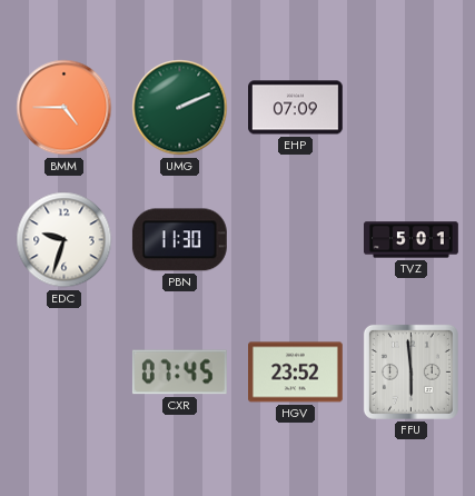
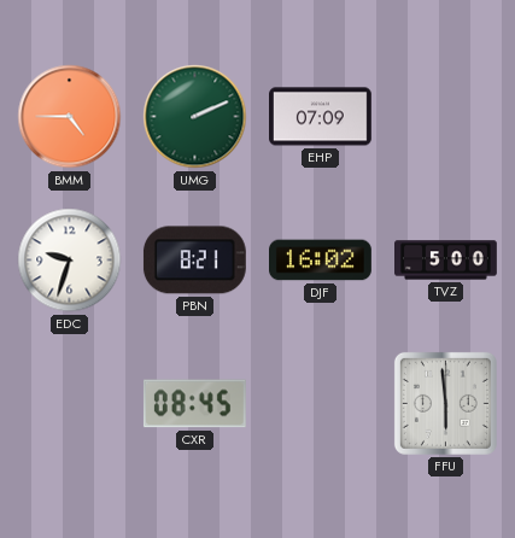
PBN: 11:30 -> 8:21 (194, 261)
DJF: none -> 16:02 (321, 261)
TVZ: 5:01 -> 5:00 (446, 261)
CXR: 07:45 -> 08:45 (194, 404)
HGV: 23:52 -> none (296, 373)
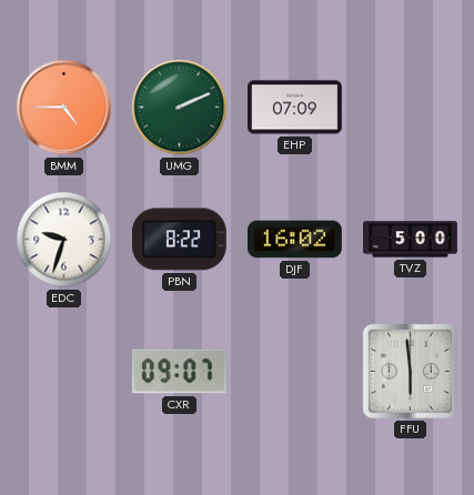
PBN: 8:21 -> 8:22 (179, 240)
CXR: 08:45 -> 09:07 (179, 372)
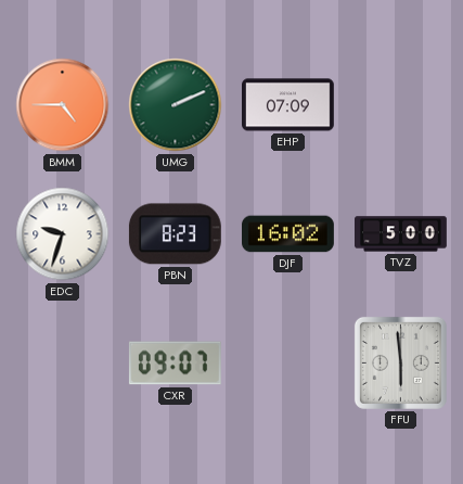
PBN: 8:22 -> 8:23 (175, 234)
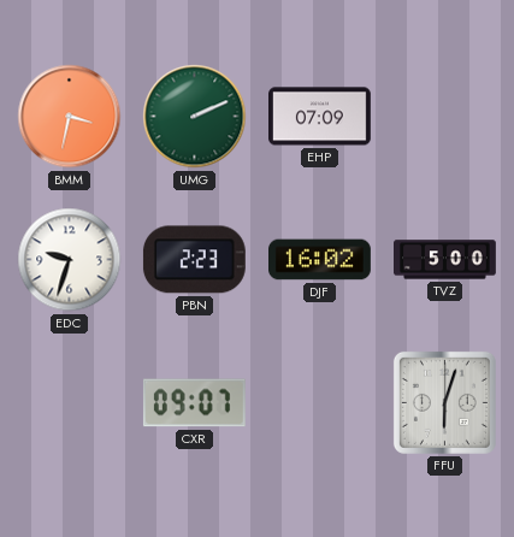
BMM: 4:45 -> 3:32 (70, 117)
PBN: 8:23 -> 2:23 (194, 260)
FFU: 5:59 -> 6:03 (444, 402)
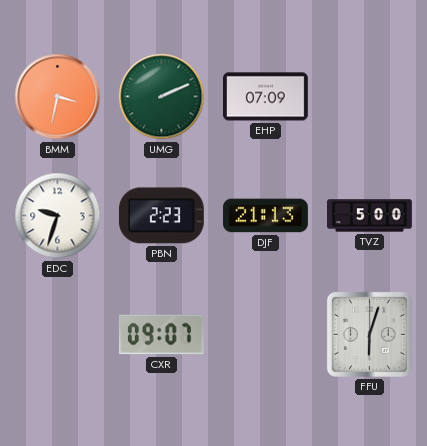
DJF: 16:02 -> 21:13 (266, 216)
